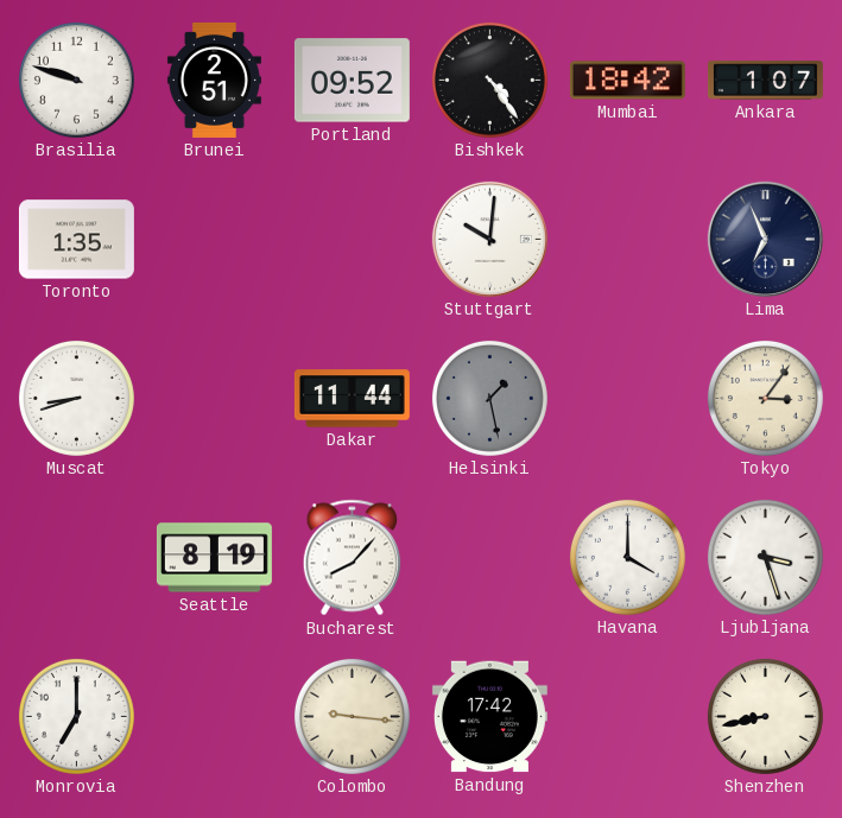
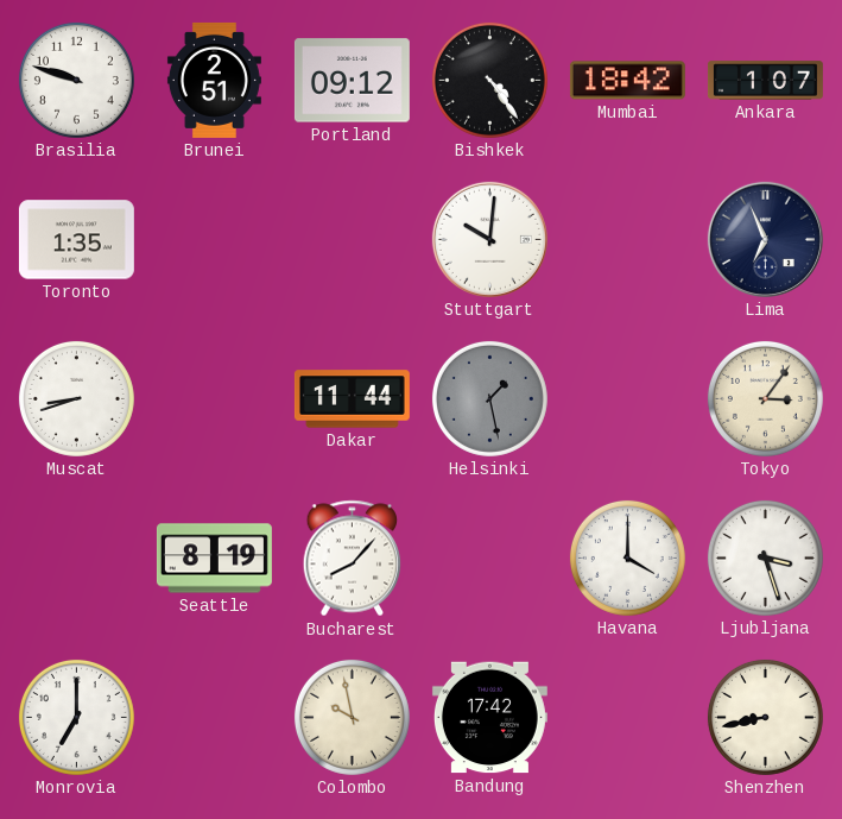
Portland: 09:52 -> 09:12 (352, 81)
Colombo: 9:16 -> 9:58 (352, 717)
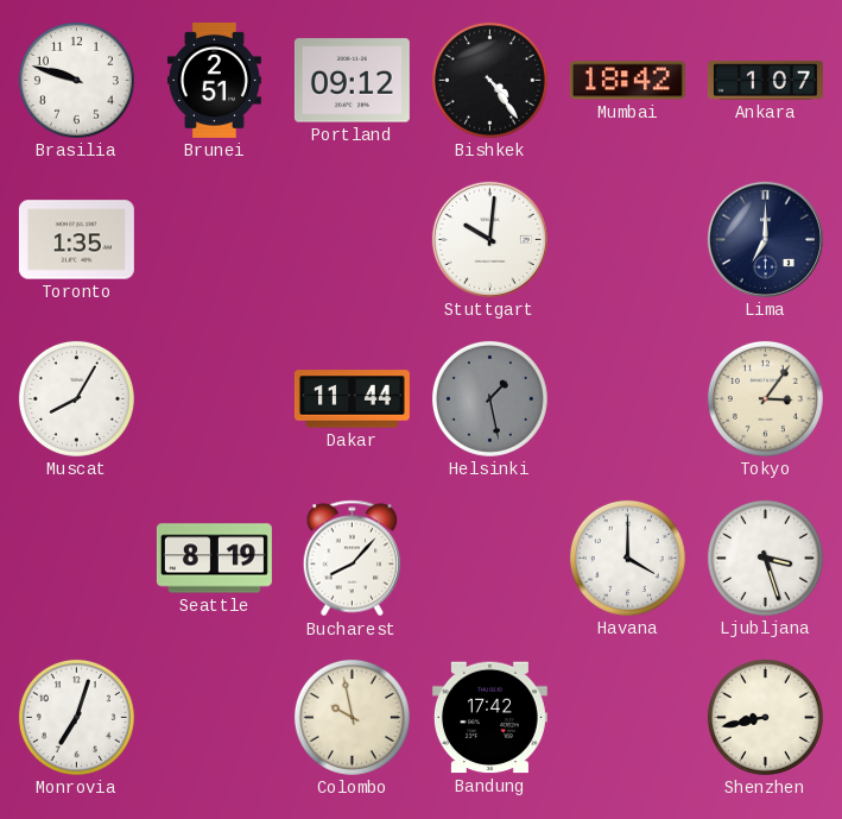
Lima: 6:56 -> 7:00 (765, 239)
Muscat: 8:42 -> 8:05 (76, 398)
Monrovia: 7:00 -> 7:03 (76, 717)
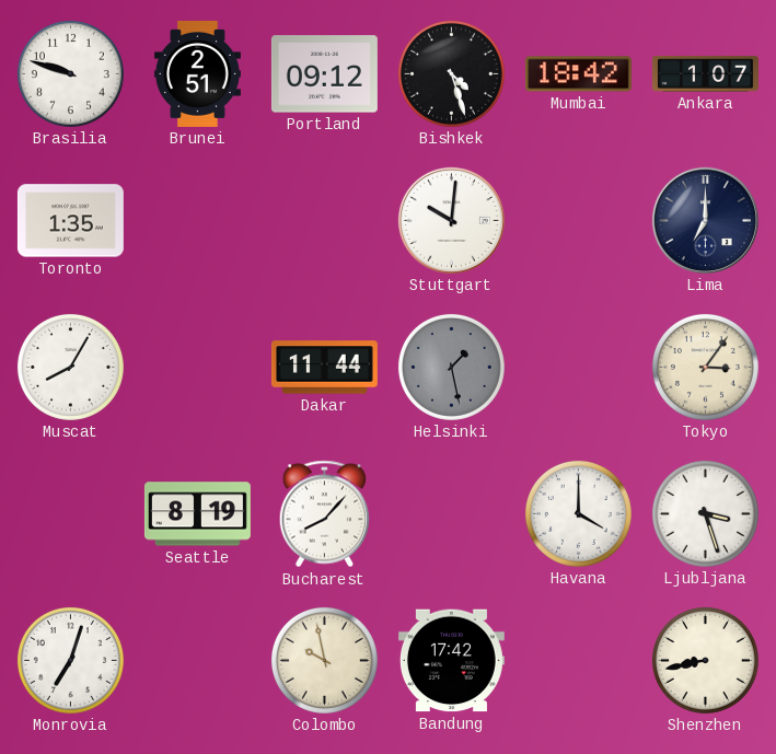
Bishkek: 4:24 -> 4:27 (451, 73)
